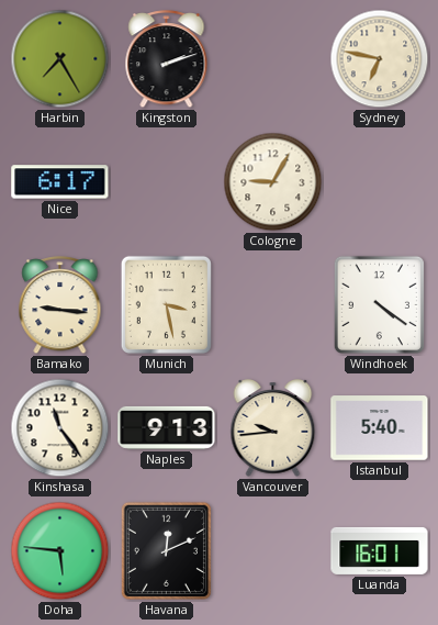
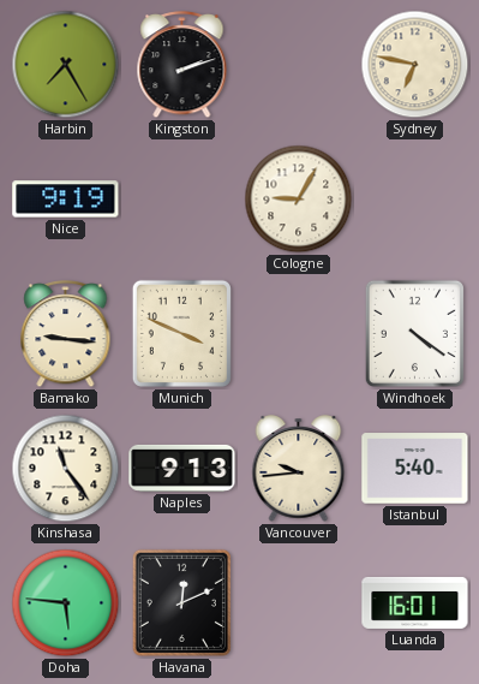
Nice: 6:17 -> 9:19 (66, 200)
Munich: 3:28 -> 3:49 (181, 333)
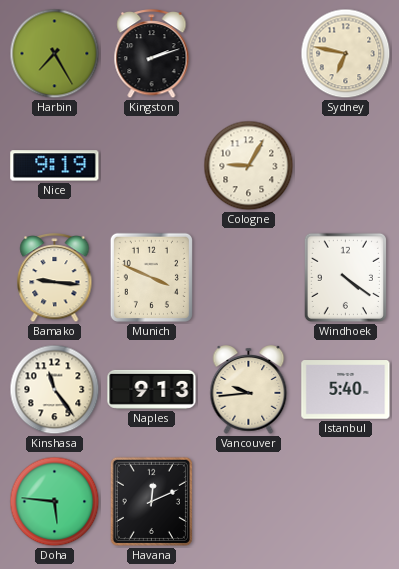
Luanda: 16:01 -> none (415, 602)
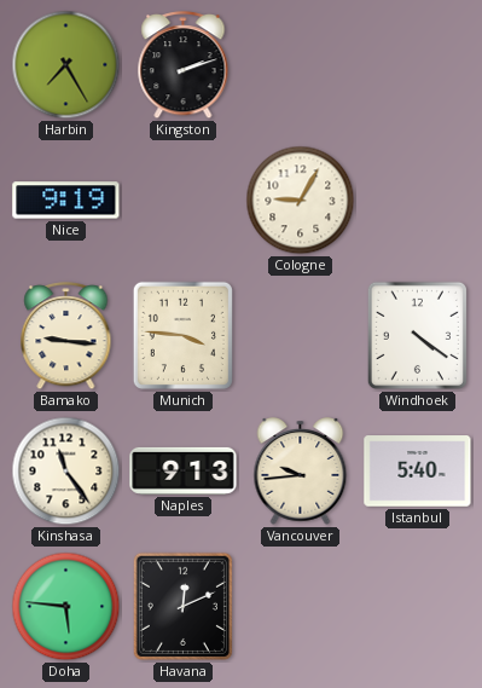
Sydney: 6:47 -> none (346, 54)
Munich: 3:49 -> 3:46 (182, 335)
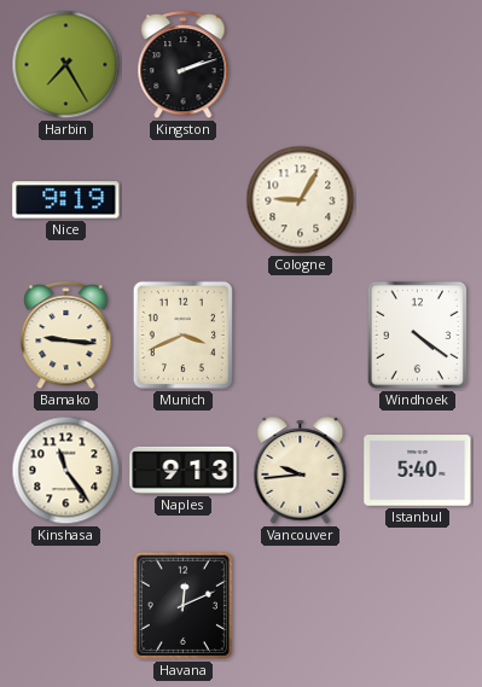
Munich: 3:46 -> 3:41 (182, 334)
Doha: 5:46 -> none (66, 607)
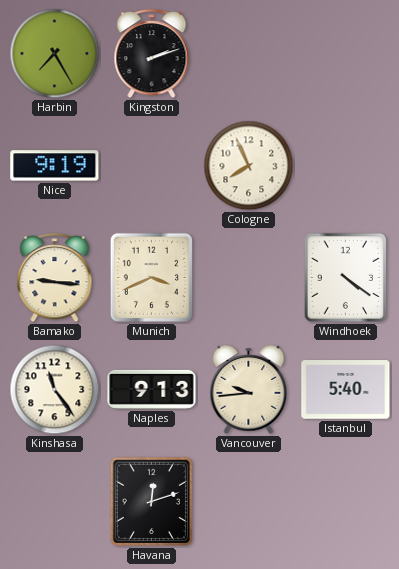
Cologne: 9:05 -> 7:56 (249, 166)
Havana: 12:11 -> 12:12 (151, 501)
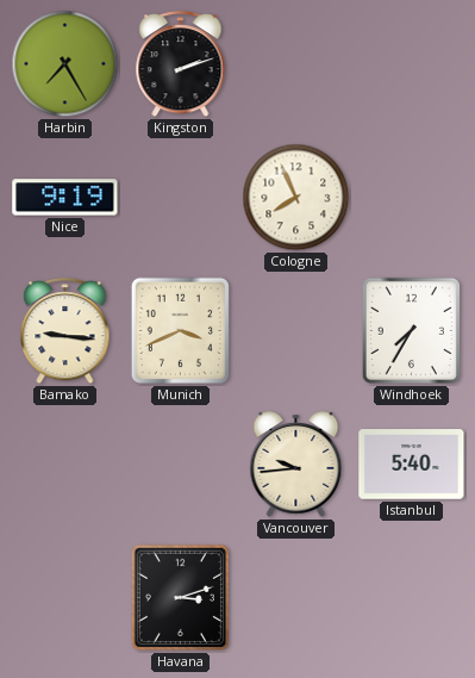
Windhoek: 4:21 -> 7:35 (411, 330)
Kinshasa: 11:24 -> none (55, 390)
Naples: 9:13 -> none (152, 389)
Havana: 12:12 -> 3:12 (180, 597)
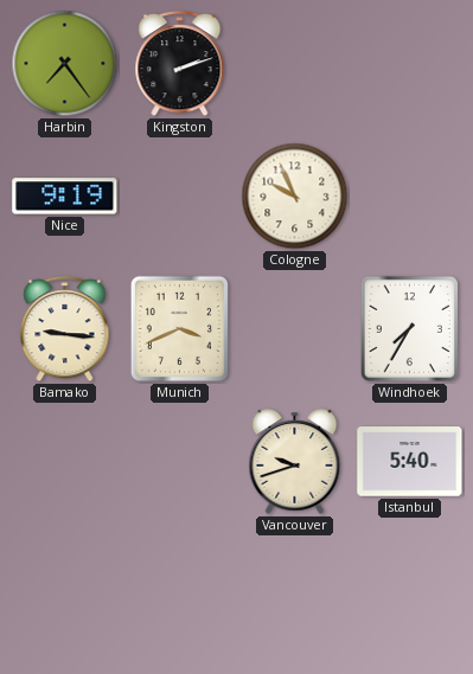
Harbin: 7:25 -> 7:24 (65, 64)
Cologne: 7:56 -> 9:56 (295, 197)
Vancouver: 9:44 -> 9:42 (295, 462)
Havana: 3:12 -> none (180, 597)
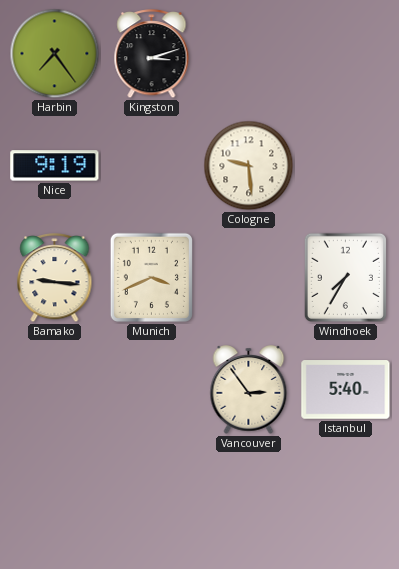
Kingston: 2:12 -> 3:12 (152, 54)
Cologne: 9:56 -> 9:29 (249, 166)
Vancouver: 9:42 -> 2:54 (249, 390)
